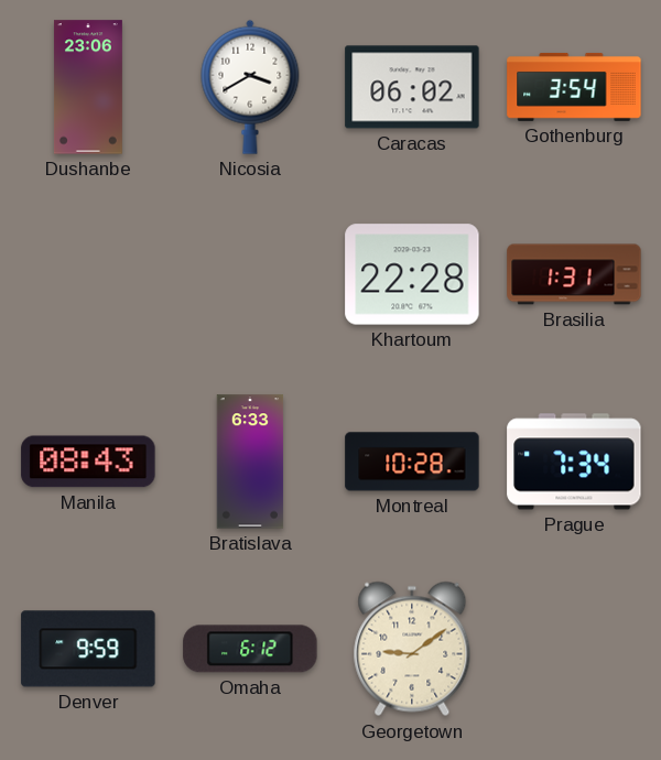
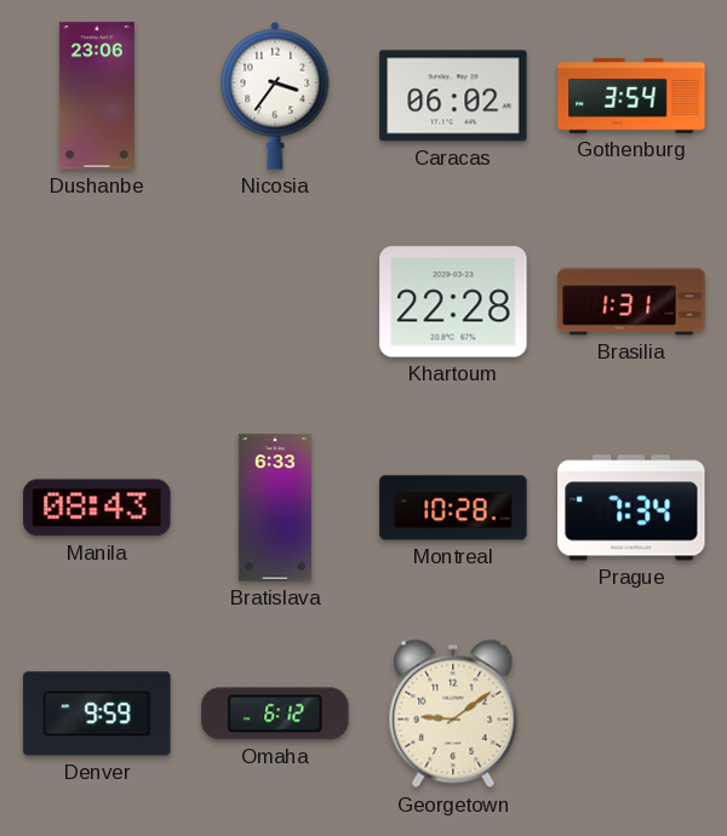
Nicosia: 3:40 -> 3:36 (275, 96)
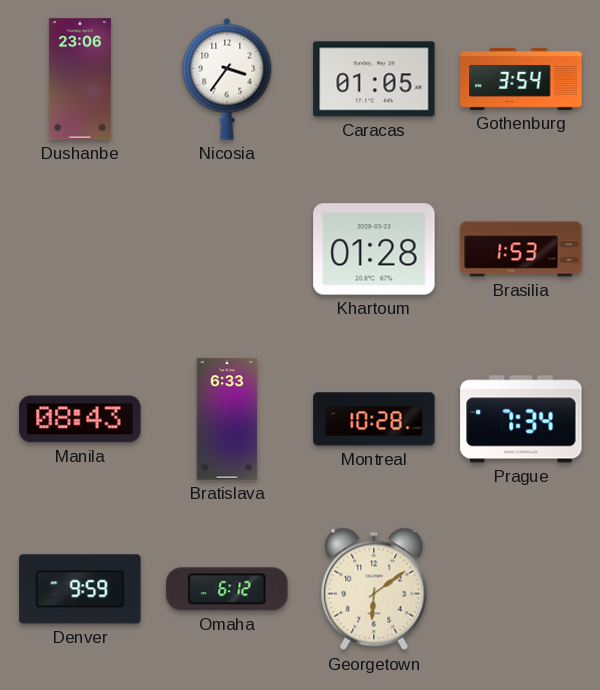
Caracas: 06:02 -> 01:05 (374, 79)
Khartoum: 22:28 -> 01:28 (374, 249)
Brasilia: 1:31 -> 1:53 (521, 249)
Georgetown: 9:09 -> 6:09 (374, 589)
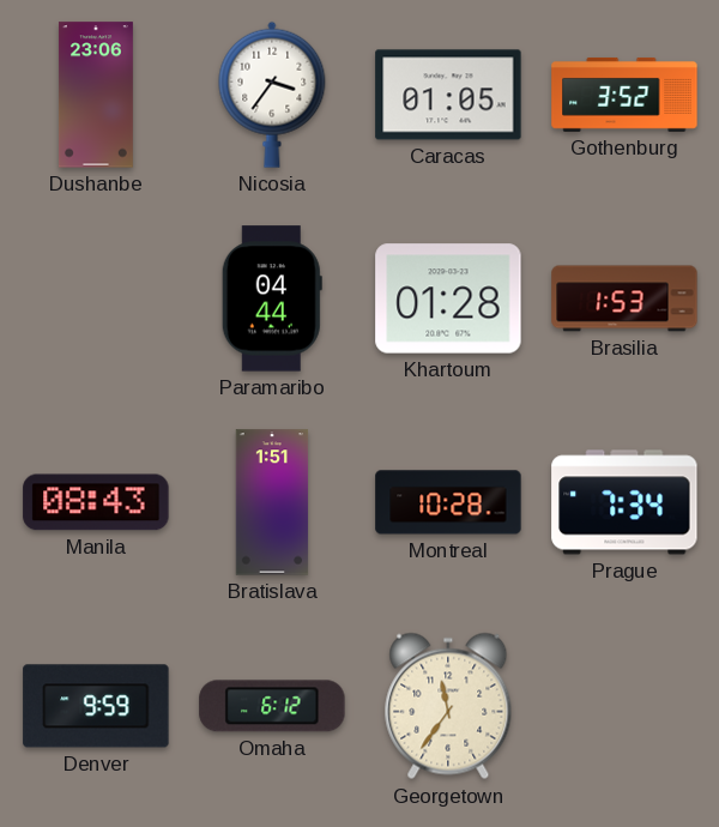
Gothenburg: 3:54 -> 3:52 (624, 95)
Paramaribo: none -> 04:44 (272, 298)
Bratislava: 6:33 -> 1:51 (272, 502)
Georgetown: 6:09 -> 11:36 (448, 706)
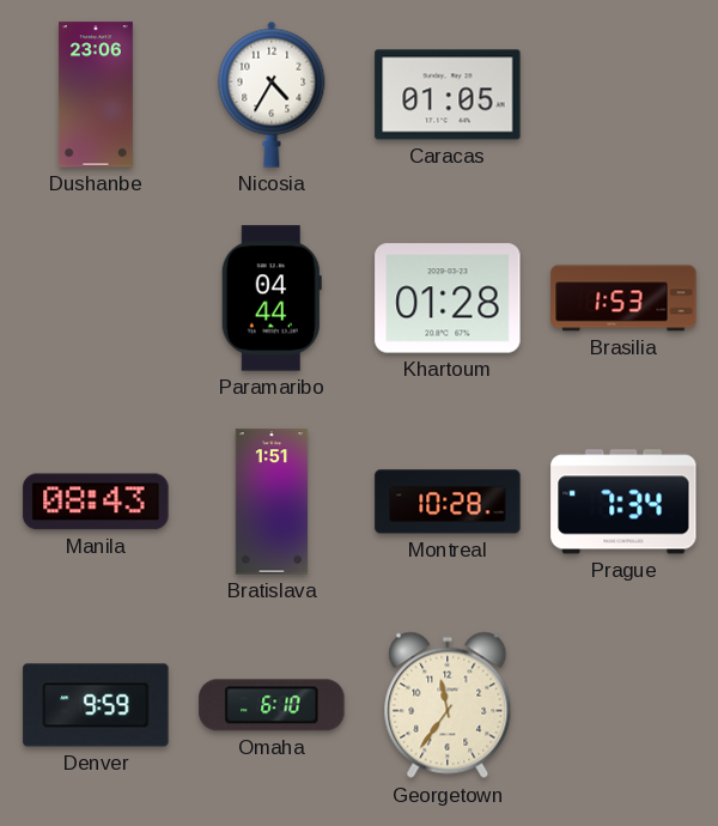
Nicosia: 3:36 -> 4:35 (272, 95)
Gothenburg: 3:52 -> none (624, 95)
Omaha: 6:12 -> 6:10 (272, 705)
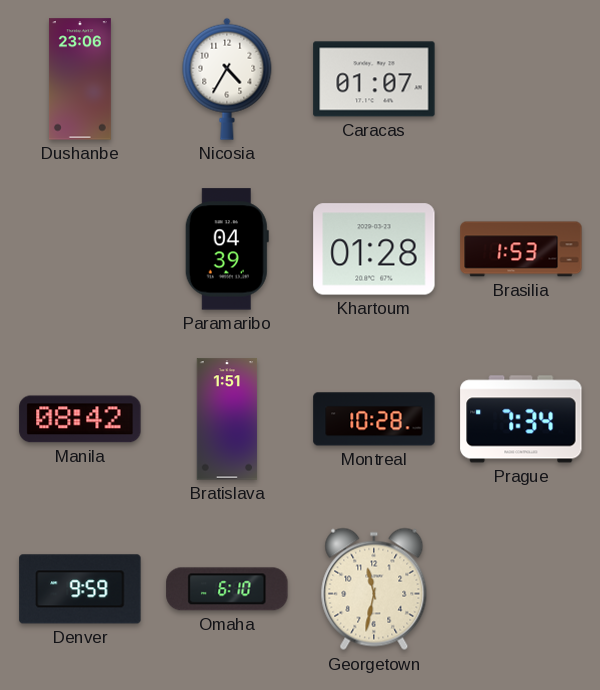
Caracas: 01:05 -> 01:07 (374, 79)
Paramaribo: 04:44 -> 04:39 (227, 249)
Manila: 08:43 -> 08:42 (80, 419)
Georgetown: 11:36 -> 11:32 (374, 589)
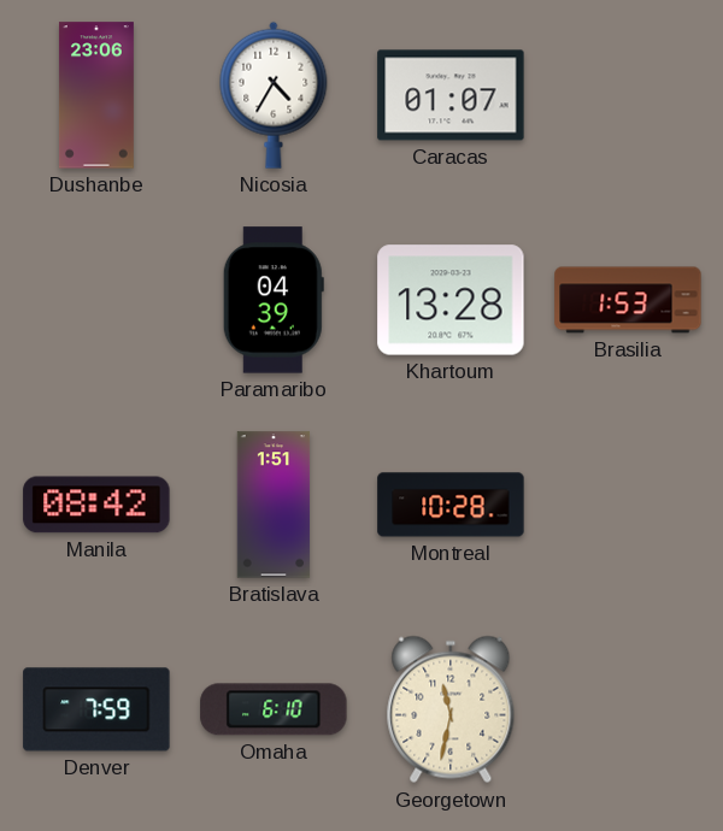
Khartoum: 01:28 -> 13:28 (451, 300)
Prague: 7:34 -> none (521, 419)
Denver: 9:59 -> 7:59 (96, 709)
